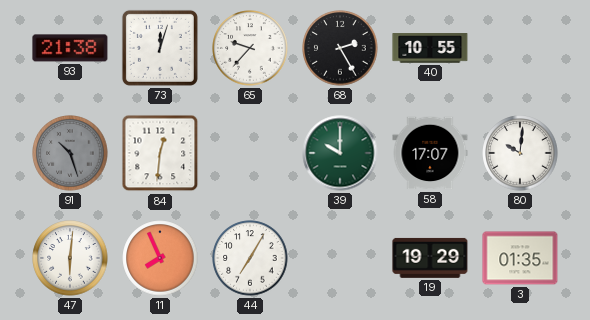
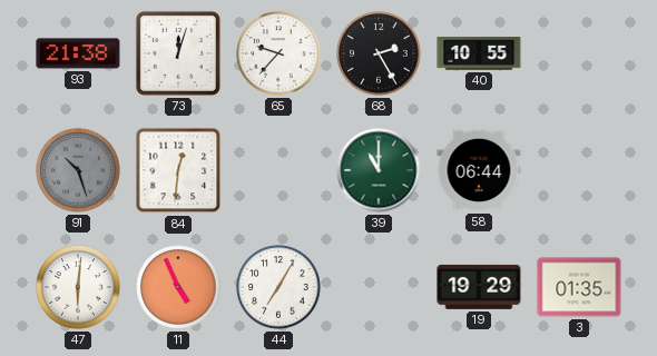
39: 10:00 -> 11:00 (379, 170)
58: 17:07 -> 06:44 (479, 170)
80: 10:01 -> none (520, 153)
11: 7:56 -> 4:56 (178, 287)
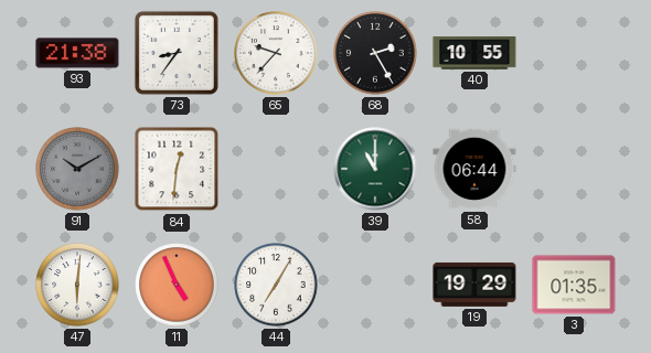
73: 12:03 -> 8:36 (177, 53)
91: 10:27 -> 10:10 (77, 169)
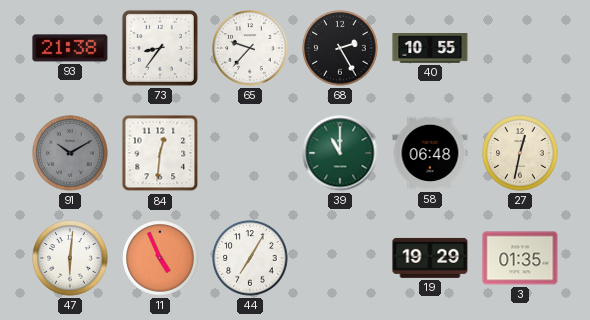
58: 06:44 -> 06:48 (430, 153)
27: none -> 12:32 (520, 153)
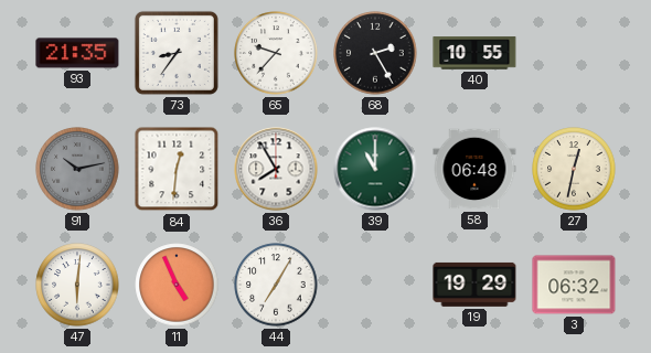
93: 21:38 -> 21:35 (77, 53)
91: 10:10 -> 10:13 (77, 169)
36: none -> 7:55 (276, 169)
3: 01:35 -> 06:32 (574, 285)
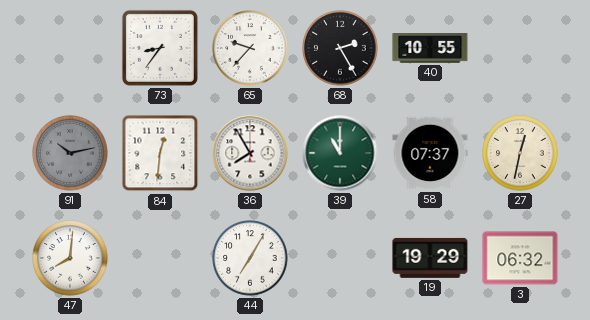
93: 21:35 -> none (77, 53)
58: 06:48 -> 07:37 (430, 153)
47: 6:01 -> 8:01 (70, 258)
11: 4:56 -> none (177, 285)
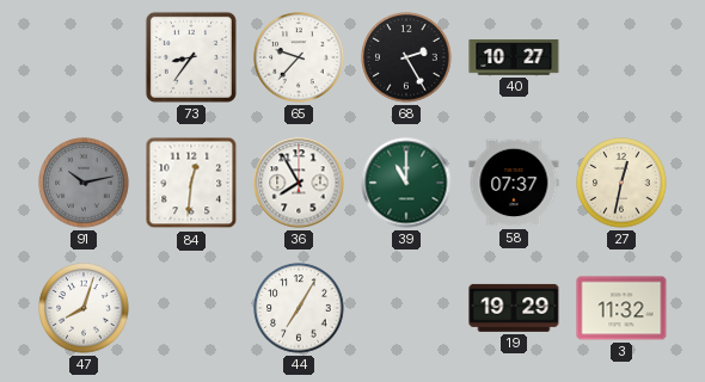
40: 10:55 -> 10:27 (514, 57)
47: 8:01 -> 8:03 (84, 308)
3: 06:32 -> 11:32 (621, 308)
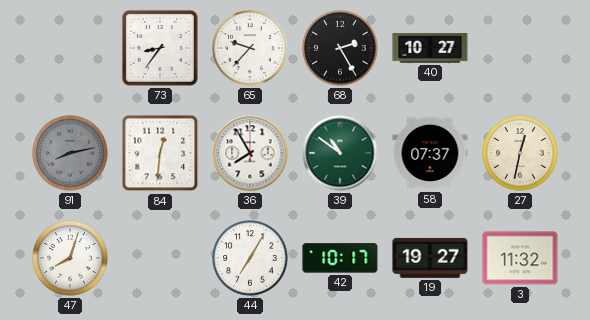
91: 10:13 -> 8:13 (70, 153)
39: 11:00 -> 10:51 (340, 153)
42: none -> 10:17 (340, 258)
19: 19:29 -> 19:27 (430, 258)
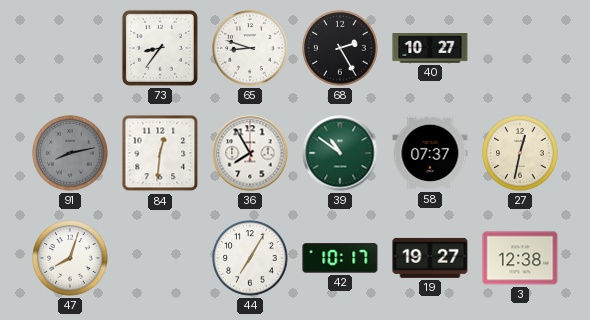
65: 9:37 -> 8:48 (250, 48)
3: 11:32 -> 12:38 (520, 258)
